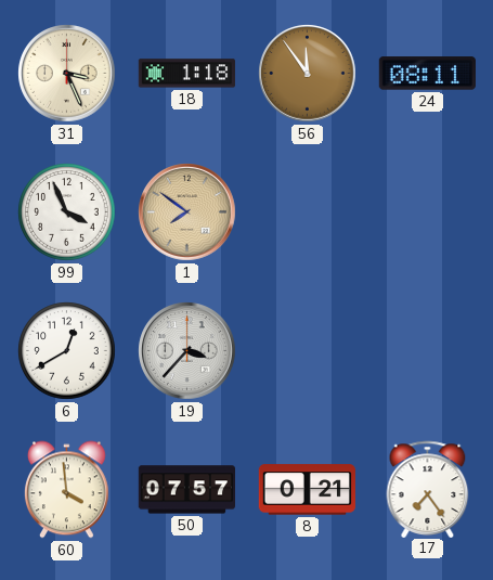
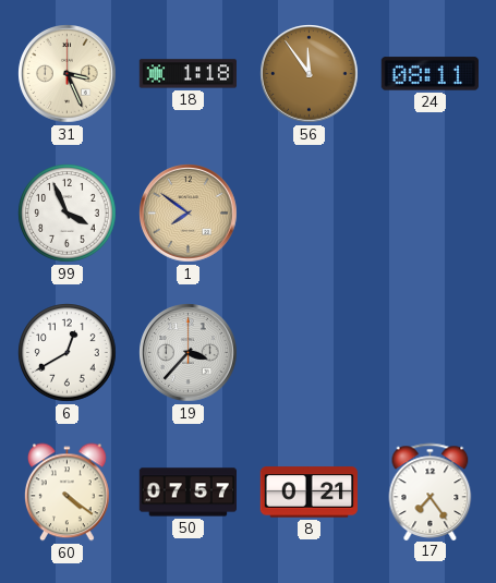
60: 3:59 -> 4:21 (66, 493)
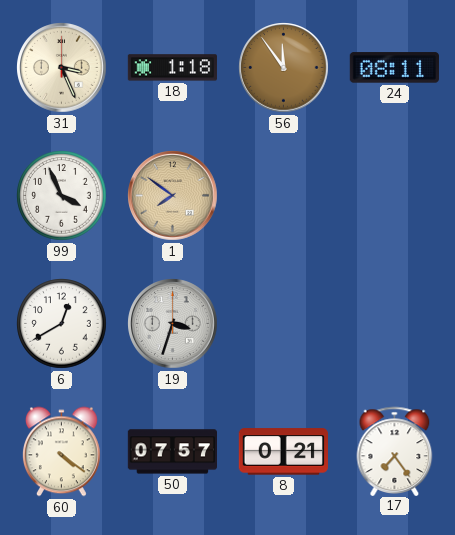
19: 3:37 -> 3:33 (173, 324)
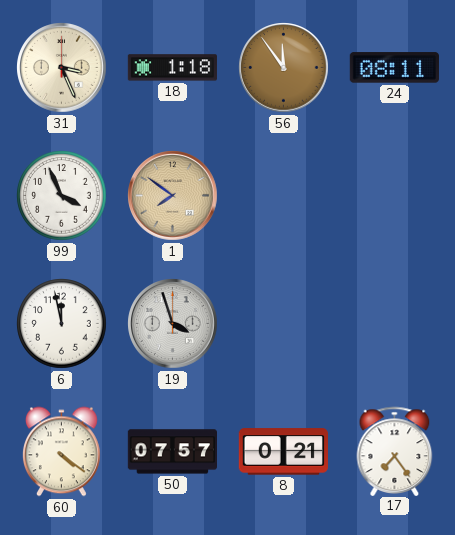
6: 12:40 -> 11:58 (62, 324)
19: 3:33 -> 3:57 (173, 324)
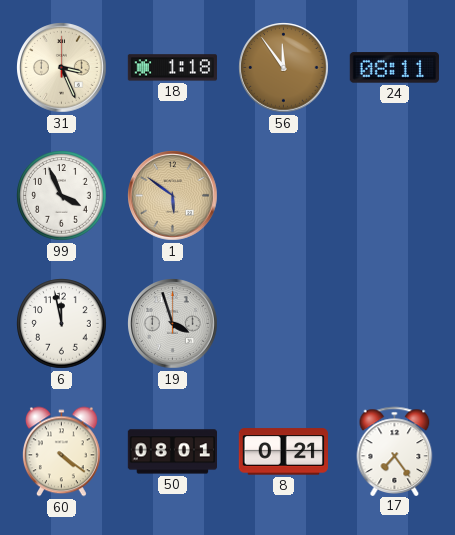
1: 7:51 -> 5:51 (173, 196)
50: 07:57 -> 08:01 (172, 452)
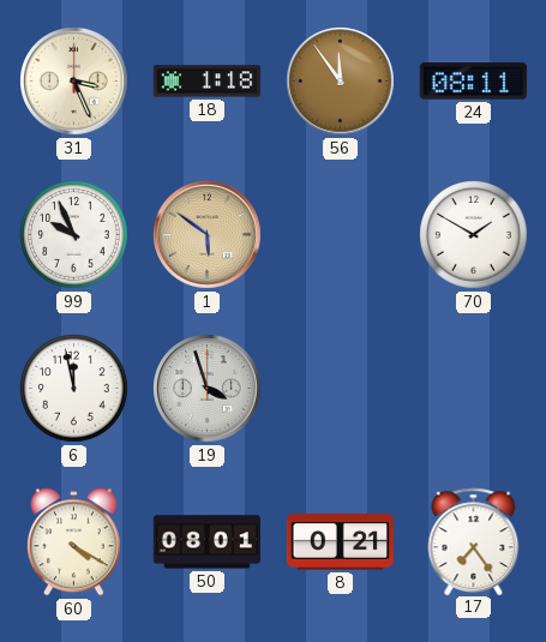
99: 3:56 -> 9:56 (74, 235)
70: none -> 1:50 (474, 235)
60: 4:21 -> 4:20 (73, 542)
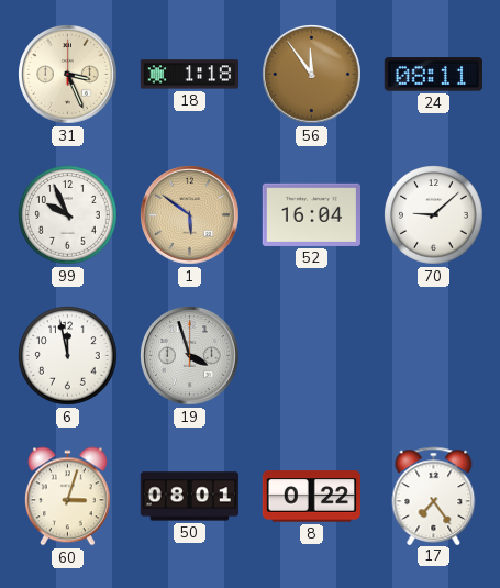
52: none -> 16:04 (311, 214)
70: 1:50 -> 9:08 (434, 215)
60: 4:20 -> 3:03 (67, 497)
8: 0:21 -> 0:22 (311, 497)
